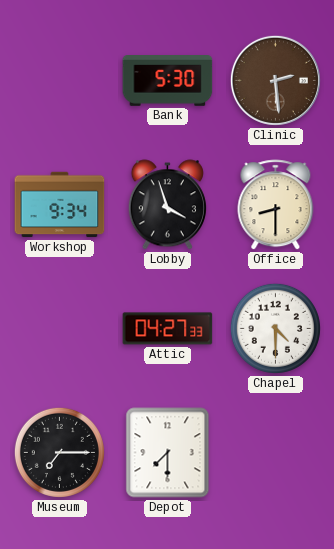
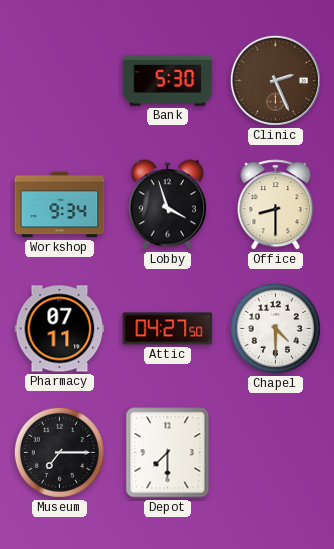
Clinic: 2:29 -> 2:26 (275, 80)
Pharmacy: none -> 07:11 (60, 329)
Attic: 04:27:33 -> 04:27:50 (168, 329)
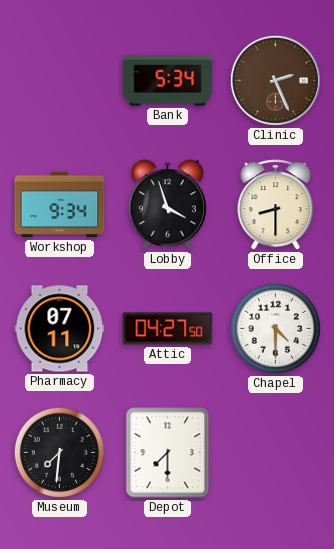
Bank: 5:30 -> 5:34 (168, 81)
Museum: 7:15 -> 7:31 (59, 452)
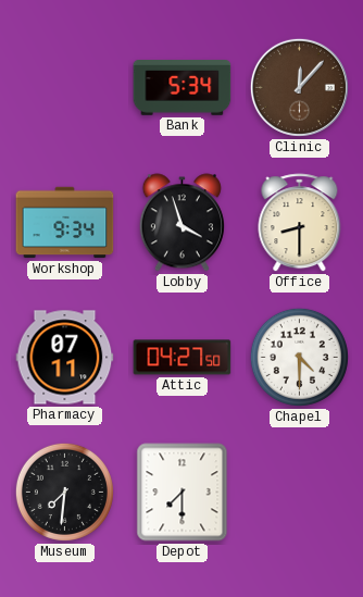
Clinic: 2:26 -> 12:07 (299, 87)
